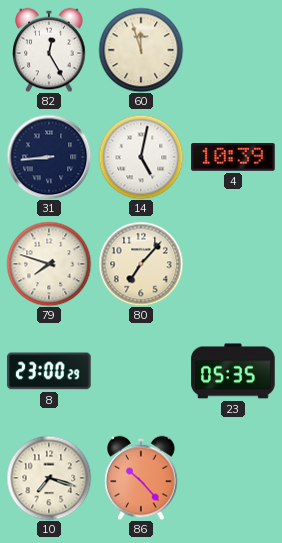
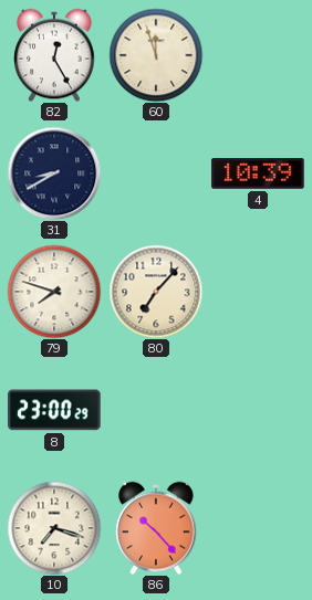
31: 8:44 -> 8:40 (54, 173)
14: 5:02 -> none (141, 157)
23: 05:35 -> none (233, 371)
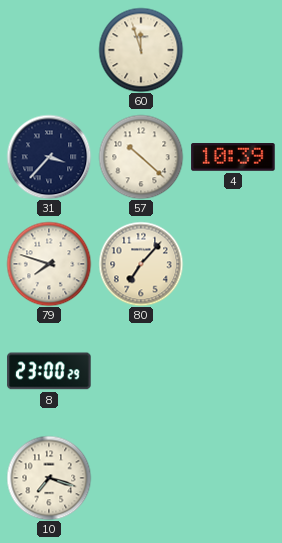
82: 12:25 -> none (54, 55)
31: 8:40 -> 3:37 (49, 157)
57: none -> 10:22 (141, 157)
86: 10:23 -> none (156, 528)
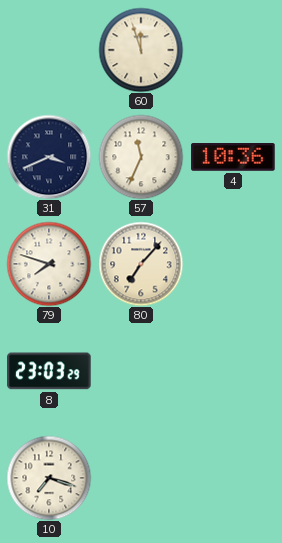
31: 3:37 -> 3:41 (49, 157)
57: 10:22 -> 11:34 (141, 157)
4: 10:39 -> 10:36 (233, 158)
8: 23:00 -> 23:03 (49, 371)
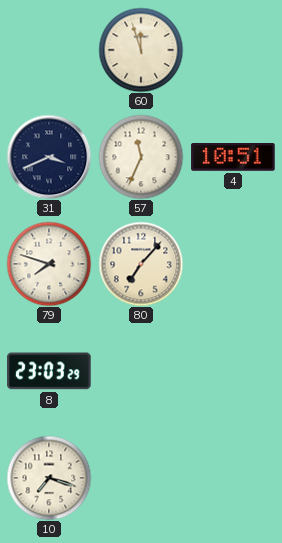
4: 10:36 -> 10:51 (233, 158)
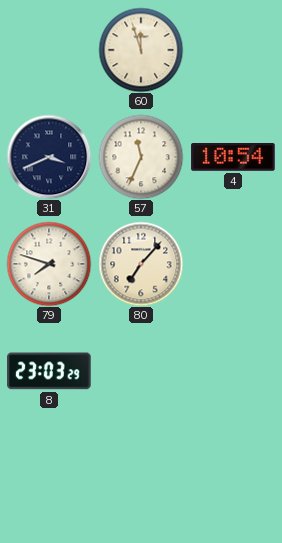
4: 10:51 -> 10:54 (233, 158)
10: 7:18 -> none (49, 478)
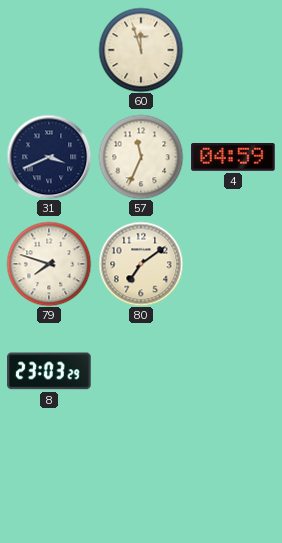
4: 10:54 -> 04:59 (233, 158)
80: 7:07 -> 7:09 (141, 264)
